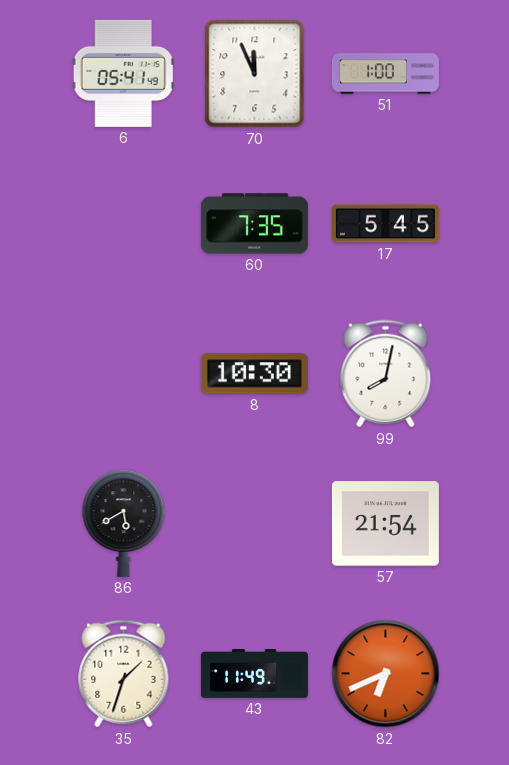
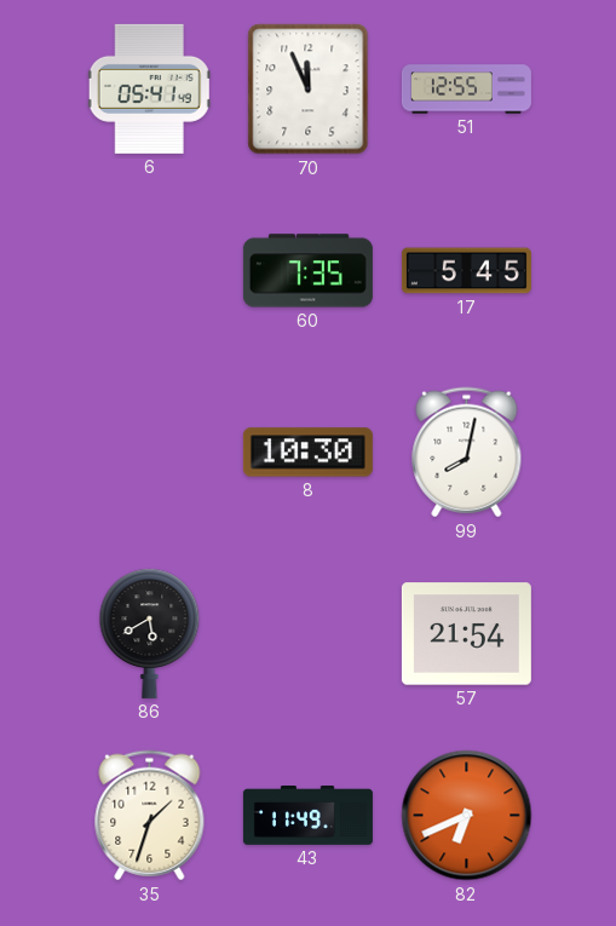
51: 1:00 -> 12:55 (466, 90)
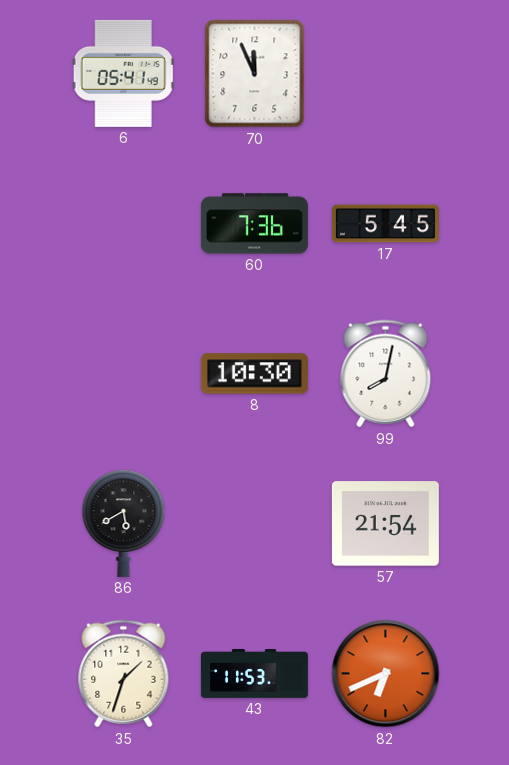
51: 12:55 -> none (466, 90)
60: 7:35 -> 7:36 (254, 224)
43: 11:49 -> 11:53 (254, 674)
